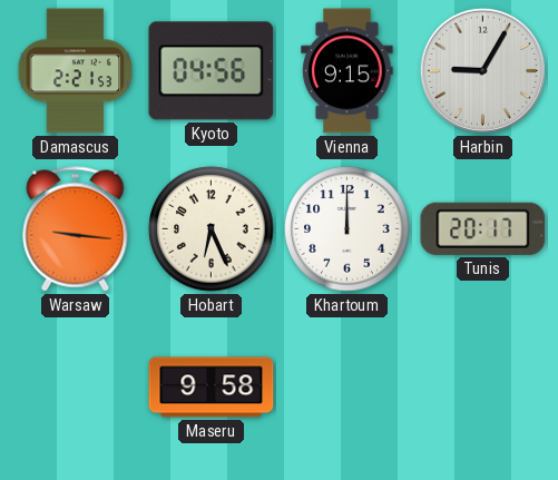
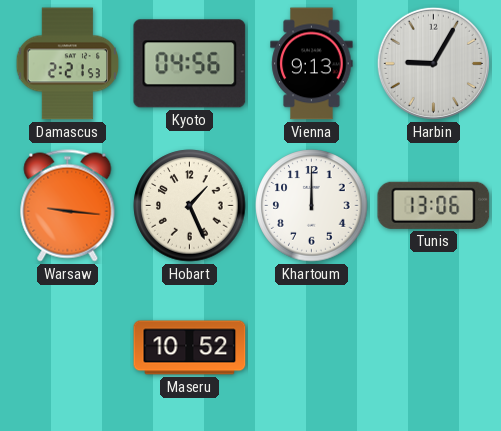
Vienna: 9:15 -> 9:13 (312, 64)
Hobart: 6:26 -> 1:26 (190, 206)
Tunis: 20:17 -> 13:06 (434, 205)
Maseru: 9:58 -> 10:52 (190, 348)
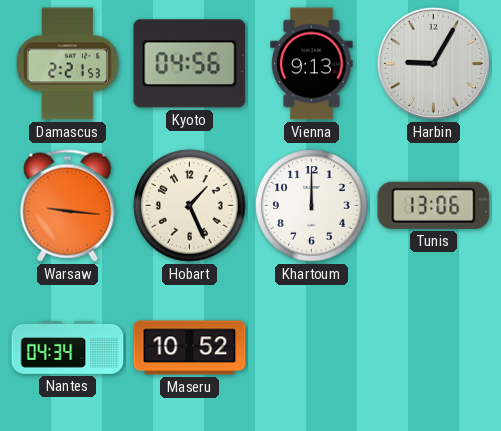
Nantes: none -> 04:34 (68, 347)
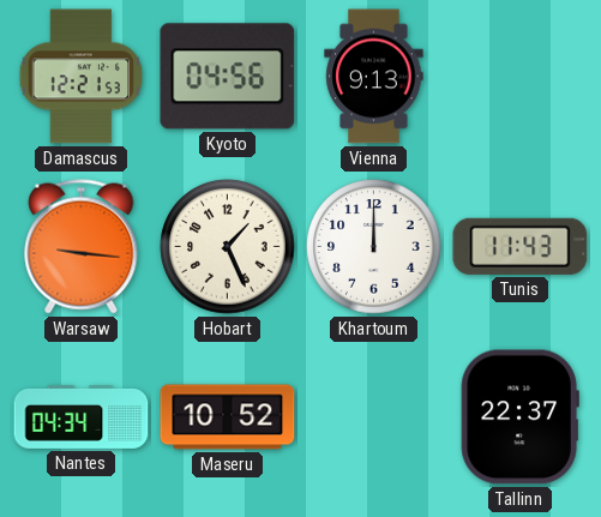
Damascus: 2:21 -> 12:21 (82, 77)
Harbin: 9:05 -> none (433, 63)
Tunis: 13:06 -> 11:43 (521, 246)
Tallinn: none -> 22:37 (519, 417)
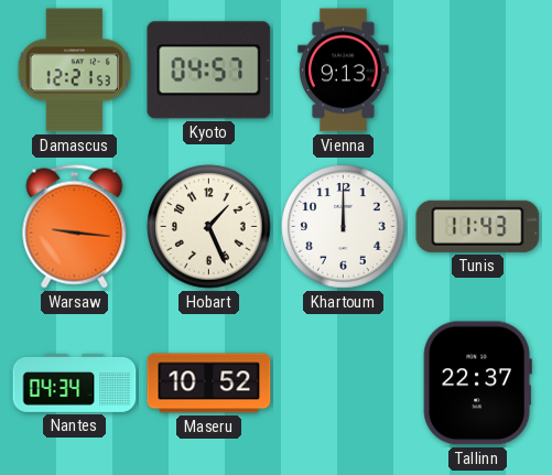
Kyoto: 04:56 -> 04:57 (209, 71)
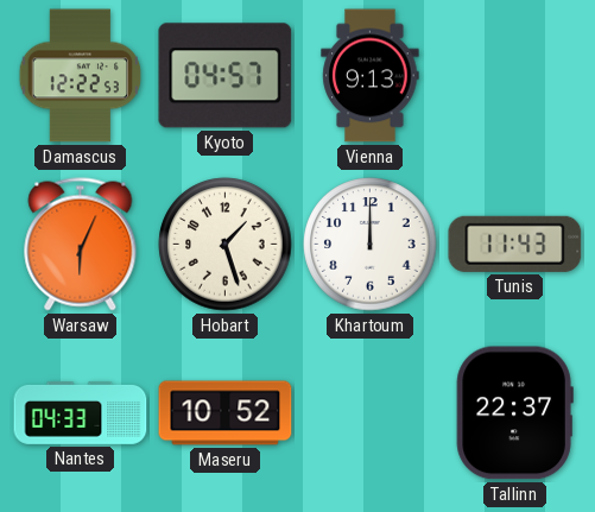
Damascus: 12:21 -> 12:22 (81, 76)
Warsaw: 9:16 -> 6:04 (81, 245)
Hobart: 1:26 -> 1:27 (226, 245)
Nantes: 04:34 -> 04:33 (81, 412)
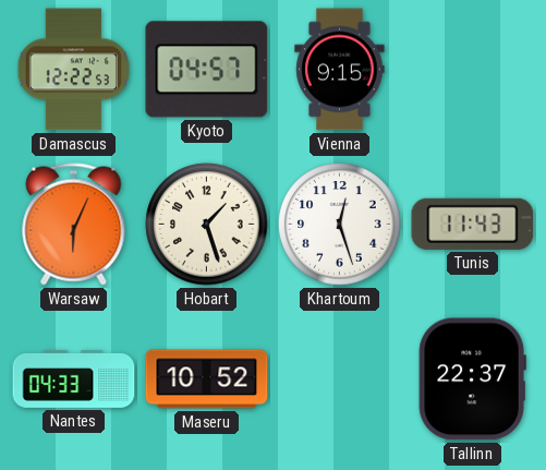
Vienna: 9:13 -> 9:15 (340, 70)
Khartoum: 12:00 -> 12:27 (340, 225)
